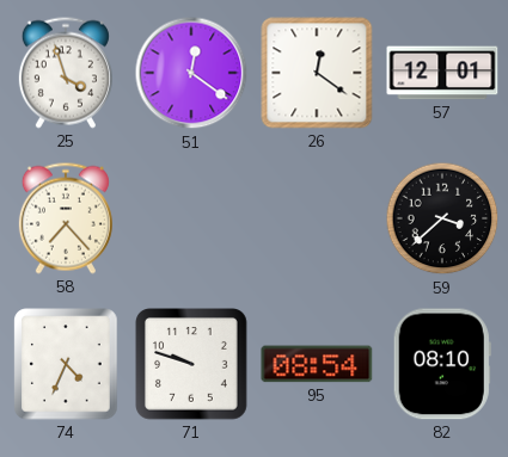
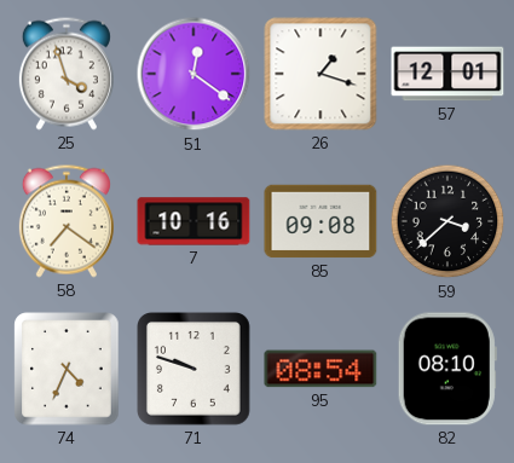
26: 12:21 -> 1:18 (320, 74)
58: 7:23 -> 7:21 (67, 221)
7: none -> 10:16 (194, 221)
85: none -> 09:08 (320, 221)
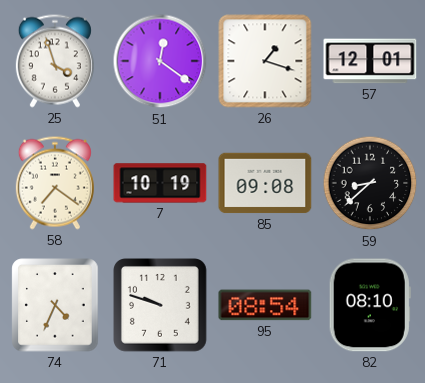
7: 10:16 -> 10:19 (160, 183)
59: 3:38 -> 8:38 (370, 183)
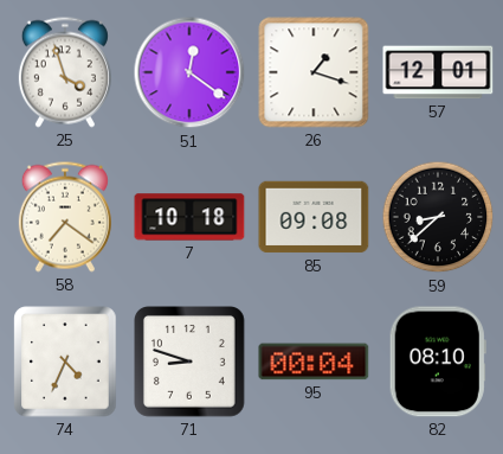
7: 10:19 -> 10:18 (189, 217)
71: 9:48 -> 8:48 (191, 363)
95: 08:54 -> 00:04 (314, 362)
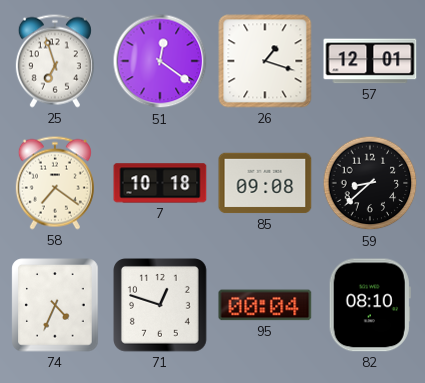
25: 3:57 -> 6:57 (55, 61)
71: 8:48 -> 12:48 (161, 306)
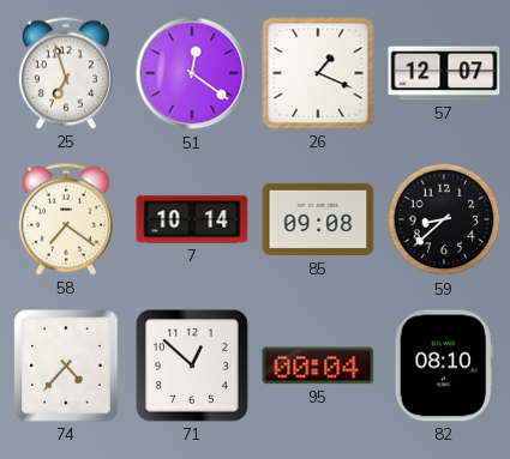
26: 1:18 -> 1:19 (318, 73)
57: 12:01 -> 12:07 (444, 73)
7: 10:18 -> 10:14 (192, 219)
74: 4:34 -> 4:37 (66, 366)
71: 12:48 -> 12:52 (193, 367)
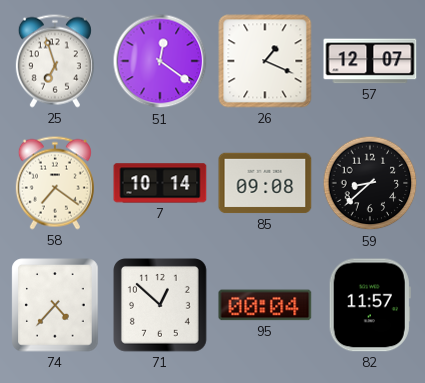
82: 08:10 -> 11:57 (370, 305)
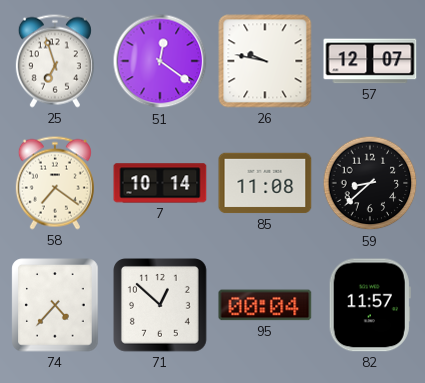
26: 1:19 -> 9:47 (265, 61)
85: 09:08 -> 11:08 (265, 183)
